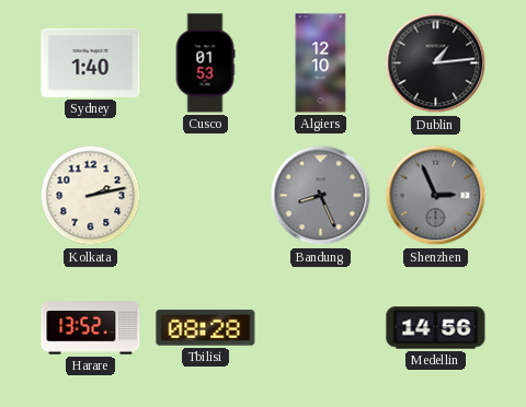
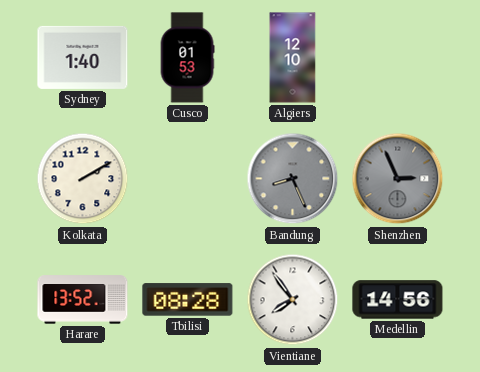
Dublin: 1:14 -> none (436, 63)
Kolkata: 2:13 -> 2:10 (83, 179)
Vientiane: none -> 7:54 (293, 300)
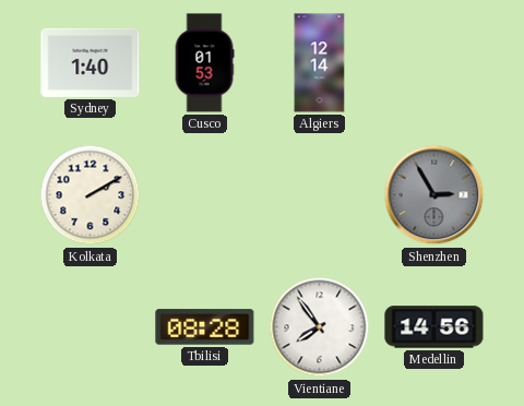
Algiers: 12:10 -> 12:14 (320, 63)
Bandung: 8:26 -> none (293, 179)
Shenzhen: 2:56 -> 2:55 (434, 195)
Harare: 13:52 -> none (83, 300)
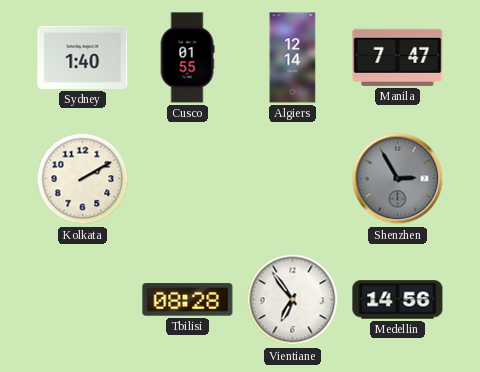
Cusco: 01:53 -> 01:55 (187, 58)
Manila: none -> 7:47 (398, 57)
Vientiane: 7:54 -> 6:54 (293, 300)
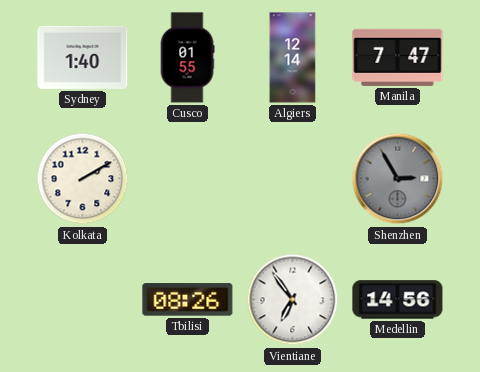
Tbilisi: 08:28 -> 08:26 (188, 300)
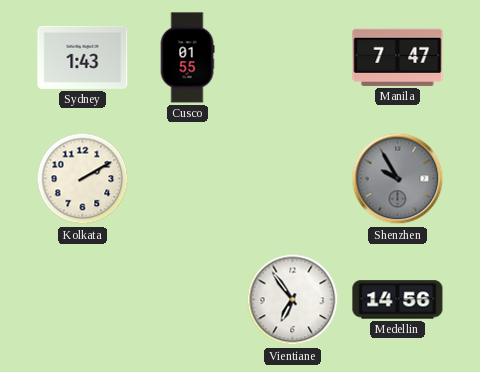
Sydney: 1:40 -> 1:43 (83, 57)
Algiers: 12:14 -> none (293, 58)
Shenzhen: 2:55 -> 9:55 (398, 179)
Tbilisi: 08:26 -> none (188, 300)
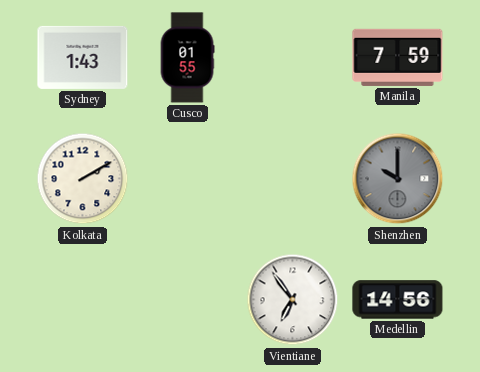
Manila: 7:47 -> 7:59 (398, 57)
Shenzhen: 9:55 -> 10:00 (398, 179)
